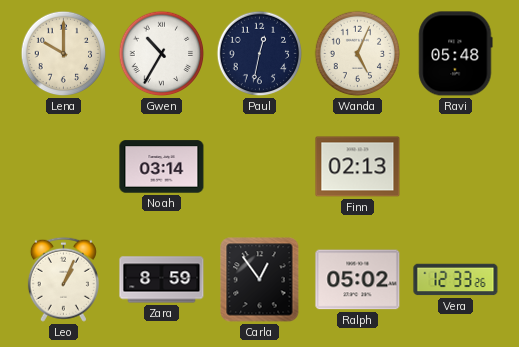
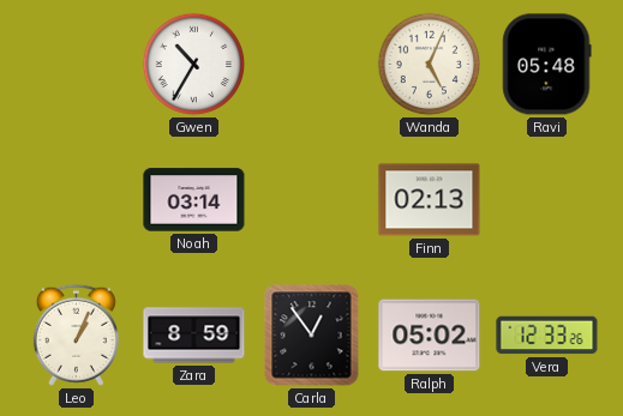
Lena: 10:00 -> none (64, 54)
Paul: 12:32 -> none (260, 54)
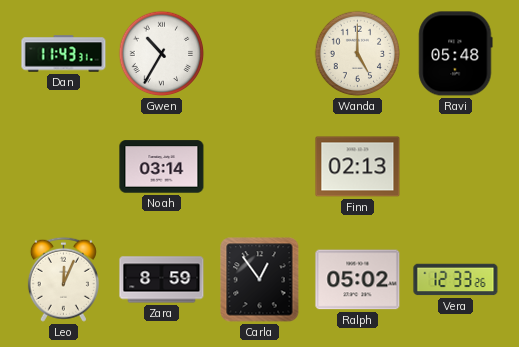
Dan: none -> 11:43 (64, 54)
Wanda: 5:04 -> 5:00 (358, 54)
Leo: 1:04 -> 12:04 (63, 279)
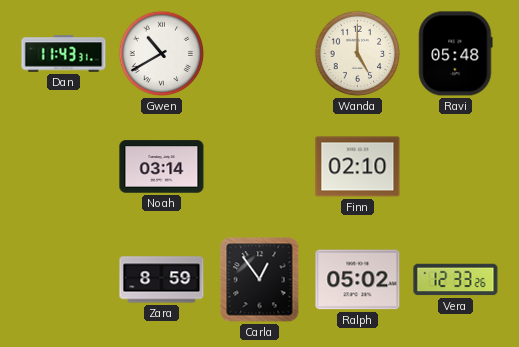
Gwen: 10:35 -> 10:40 (162, 54)
Finn: 02:13 -> 02:10 (358, 167)
Leo: 12:04 -> none (63, 279)
